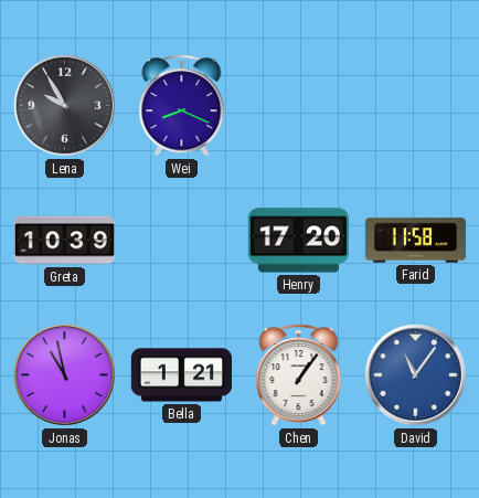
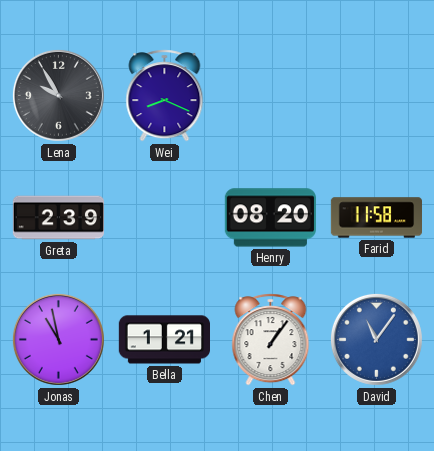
Greta: 10:39 -> 2:39 (58, 218)
Henry: 17:20 -> 08:20 (270, 218)
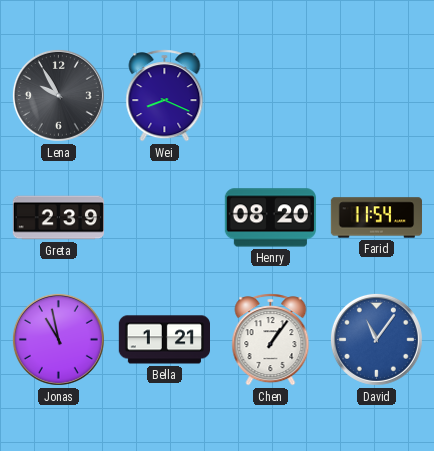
Farid: 11:58 -> 11:54 (376, 218)
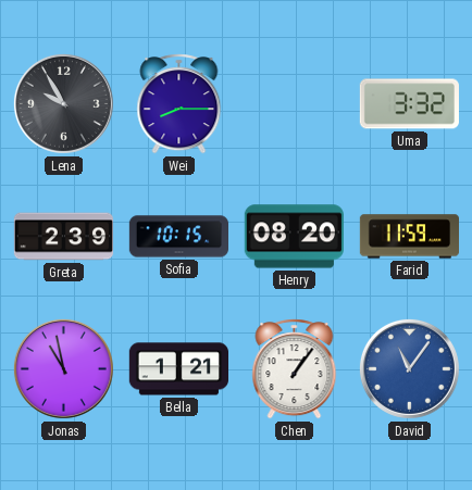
Wei: 8:19 -> 8:15 (179, 104)
Uma: none -> 3:32 (409, 104)
Sofia: none -> 10:15 (178, 237)
Farid: 11:54 -> 11:59 (409, 237)
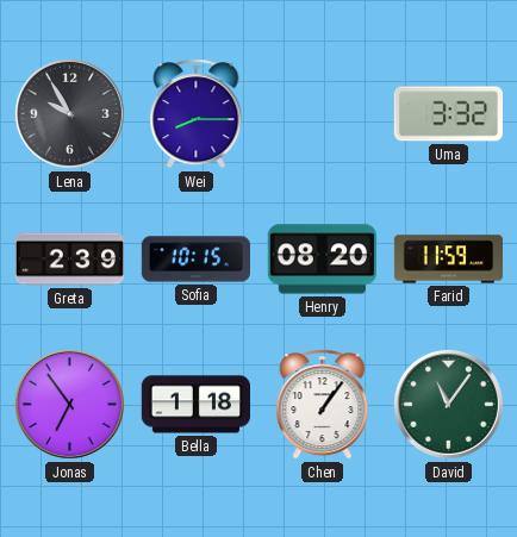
Jonas: 10:58 -> 6:54 (69, 404)
Bella: 1:21 -> 1:18 (195, 405)
David dial: blue -> green (448, 404)
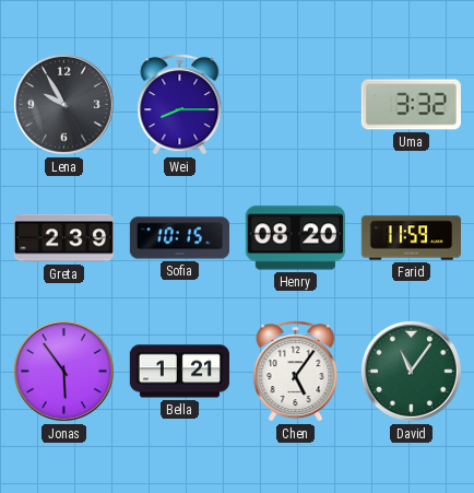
Jonas: 6:54 -> 5:54 (63, 371)
Bella: 1:18 -> 1:21 (179, 372)
Chen: 1:06 -> 5:06 (296, 372)
